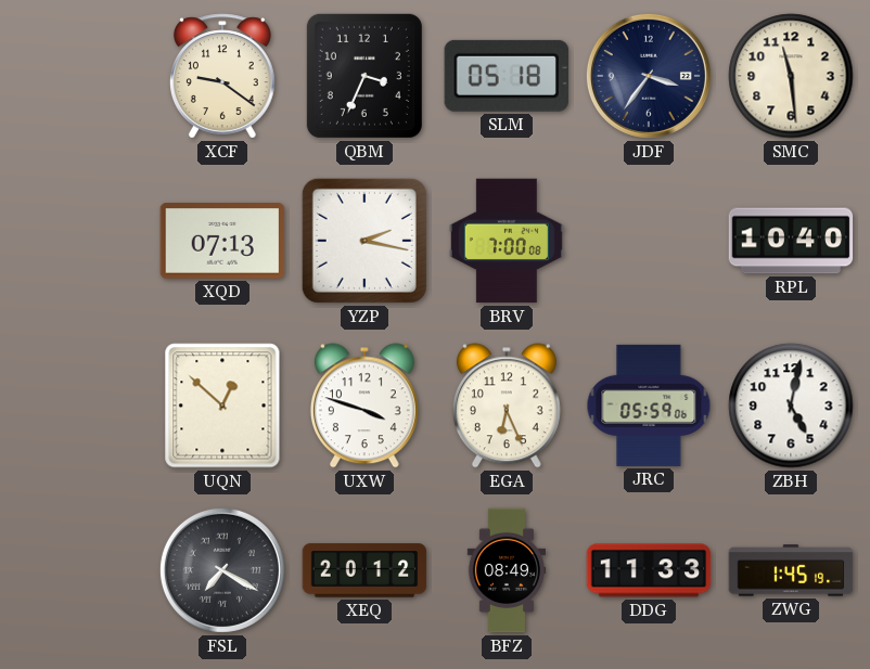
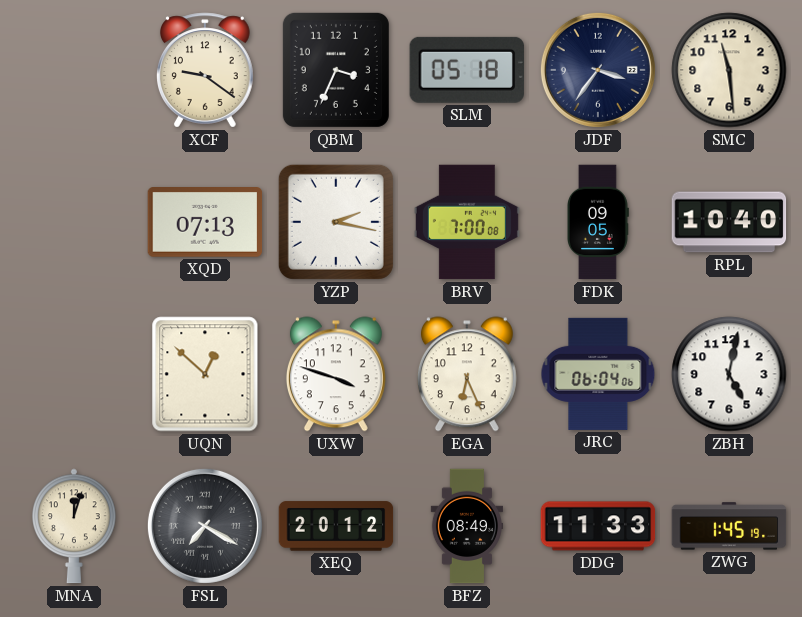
FDK: none -> 09:05 (598, 222)
JRC: 05:59 -> 06:04 (598, 374)
MNA: none -> 12:03 (75, 526)
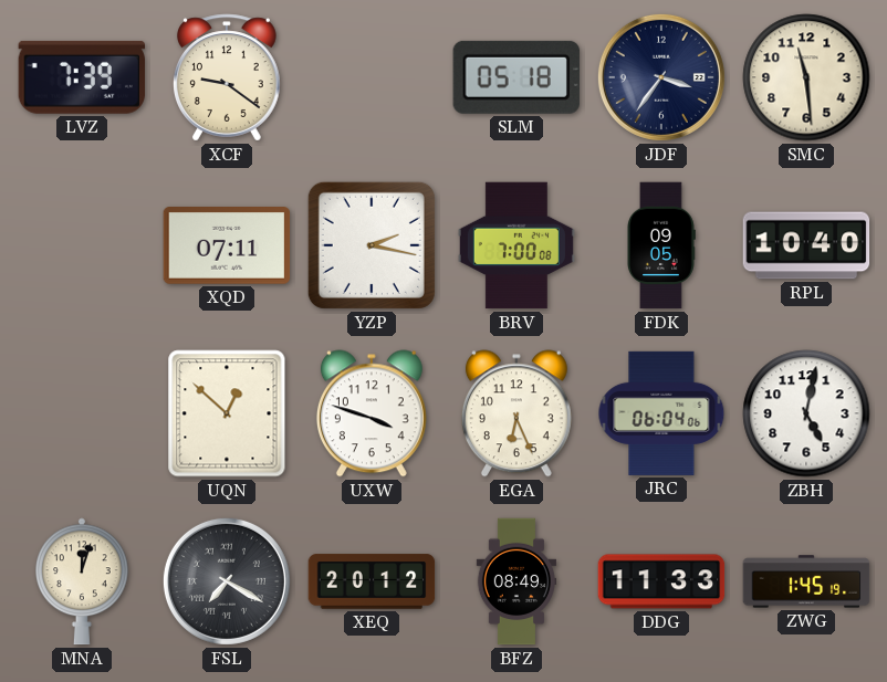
LVZ: none -> 7:39 (81, 77)
QBM: 3:34 -> none (336, 70)
XQD: 07:13 -> 07:11 (227, 246)
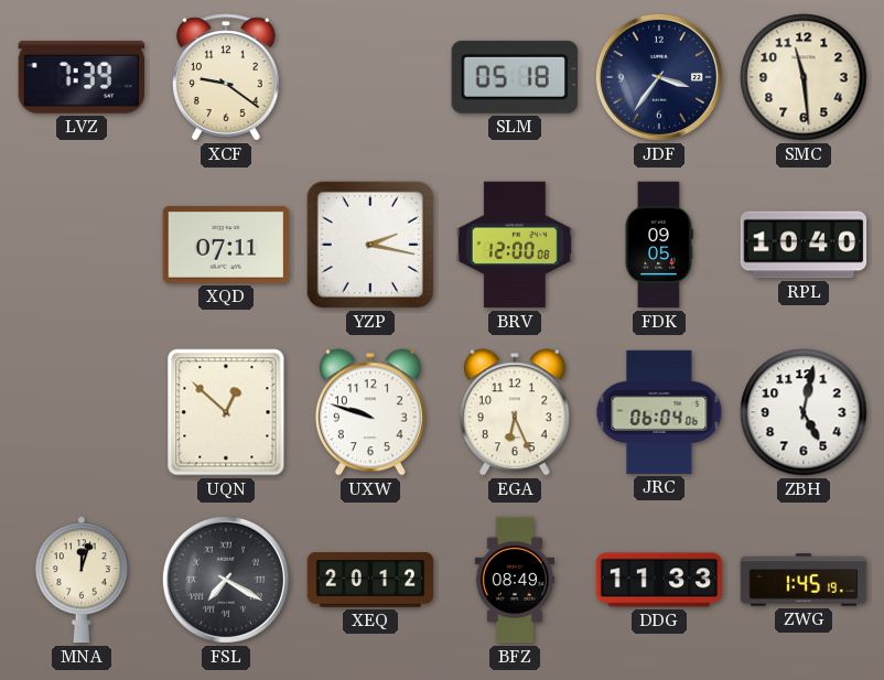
BRV: 7:00 -> 12:00 (515, 245)
UXW: 3:48 -> 9:48 (370, 412)
